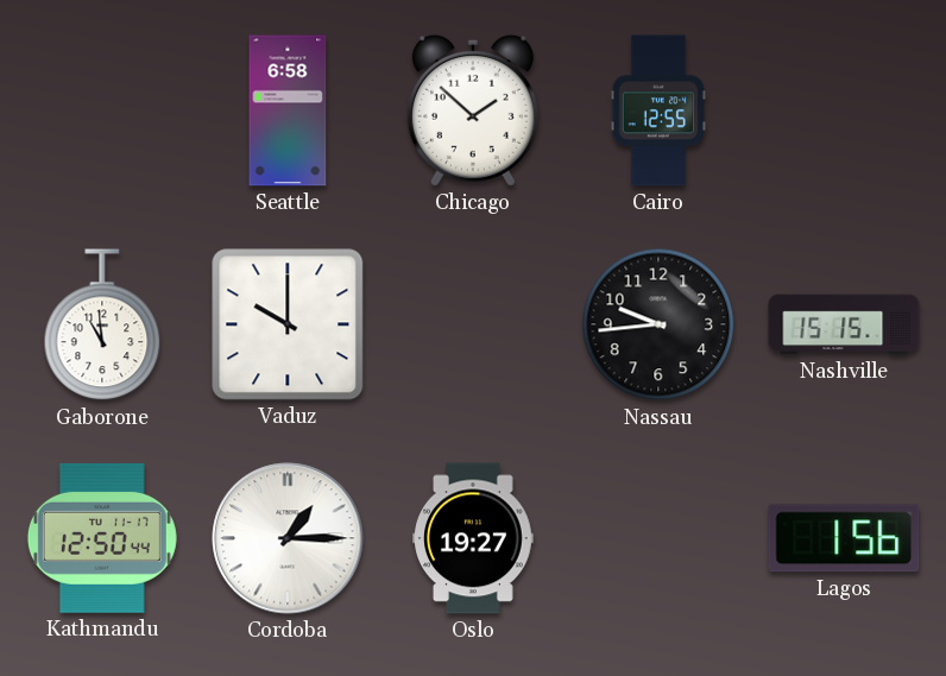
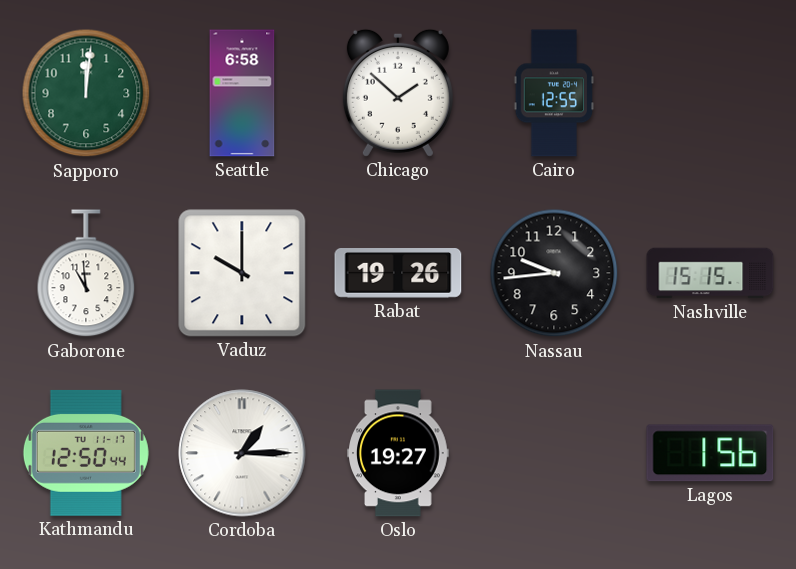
Sapporo: none -> 12:01 (86, 93)
Rabat: none -> 19:26 (398, 274)
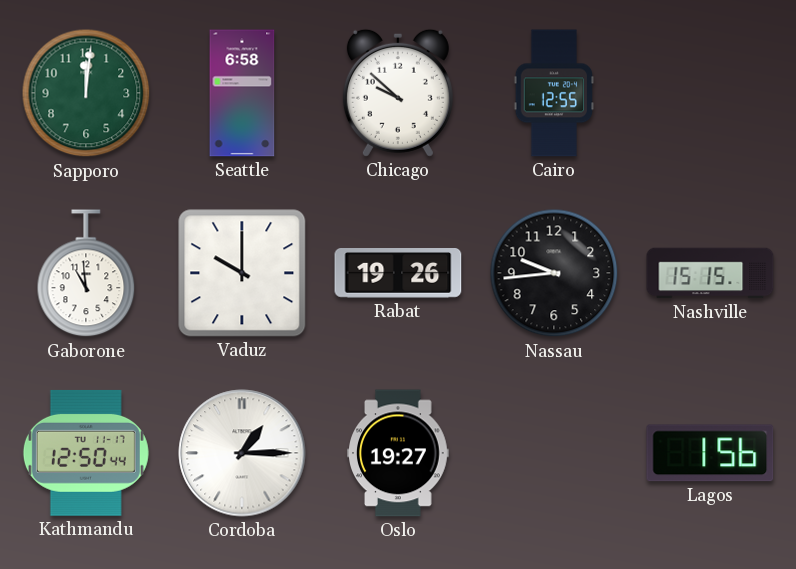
Chicago: 1:52 -> 9:52 (398, 93)
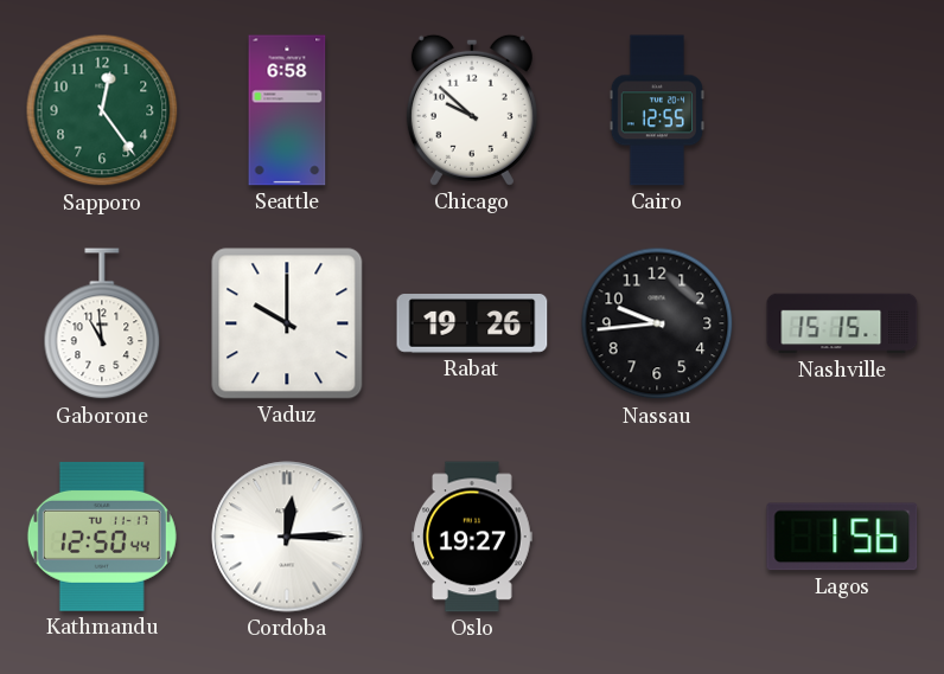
Sapporo: 12:01 -> 12:24 (102, 110)
Cordoba: 1:15 -> 12:15 (287, 537)
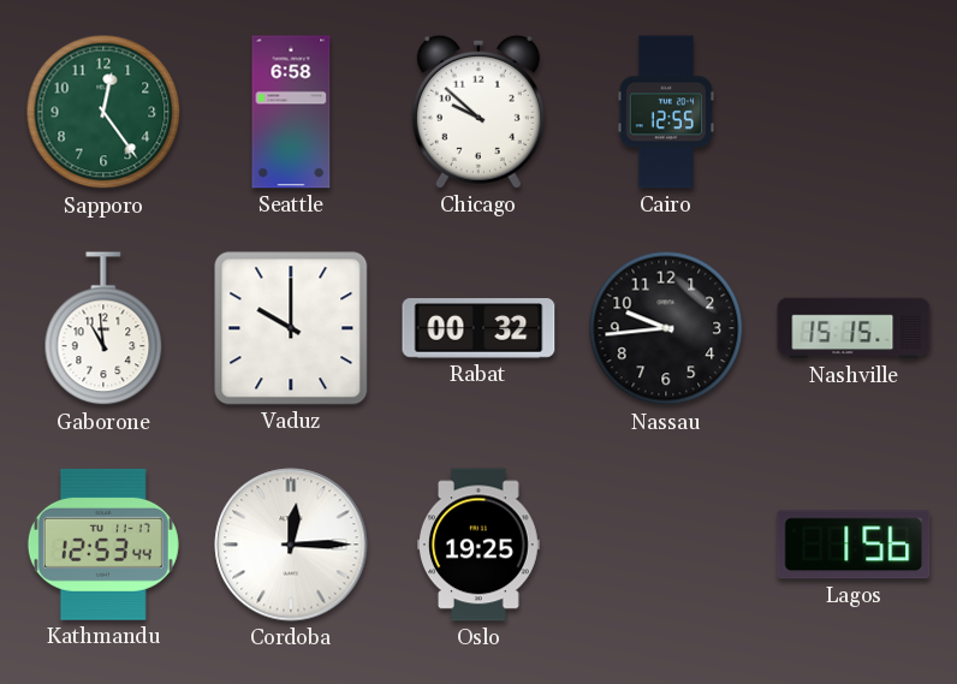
Rabat: 19:26 -> 00:32 (478, 329)
Kathmandu: 12:50 -> 12:53 (103, 545)
Oslo: 19:27 -> 19:25 (478, 545)
